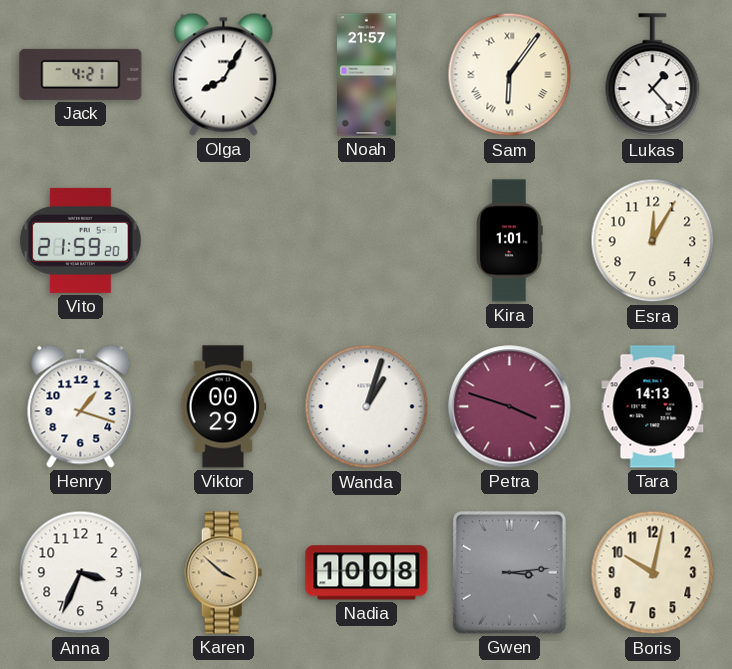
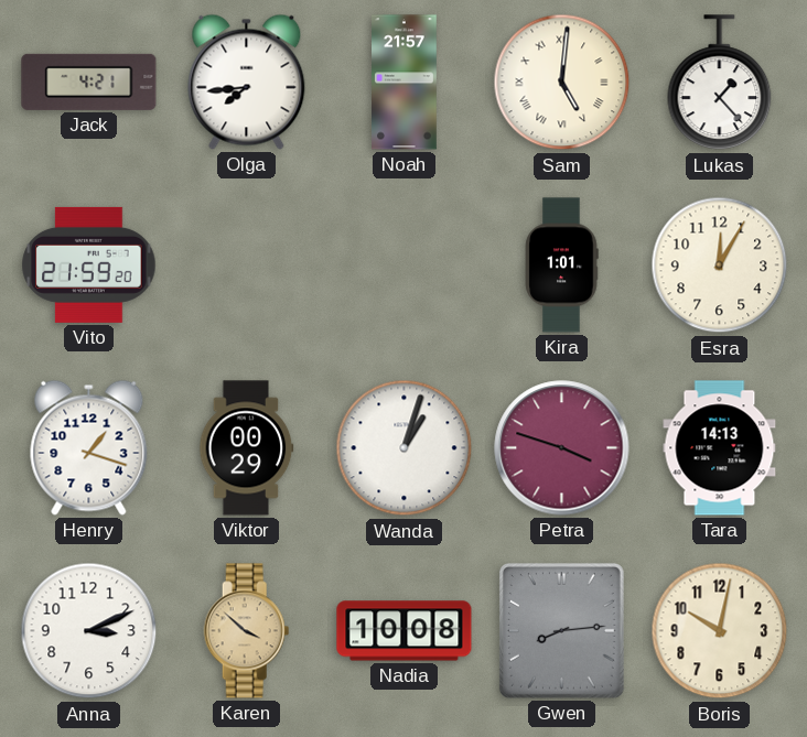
Olga: 8:05 -> 7:44 (247, 82)
Sam: 6:06 -> 5:01 (562, 83)
Anna: 3:34 -> 3:11 (89, 631)
Gwen: 3:14 -> 8:14 (561, 630)
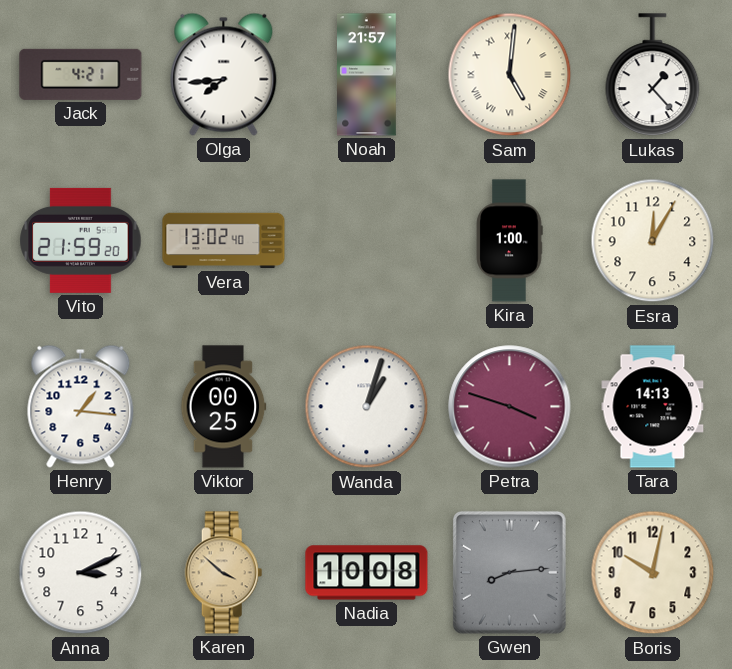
Vera: none -> 13:02 (224, 241)
Kira: 1:01 -> 1:00 (509, 241)
Henry: 1:18 -> 1:16 (81, 406)
Viktor: 00:29 -> 00:25 (224, 407)
